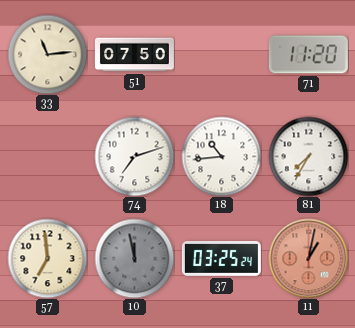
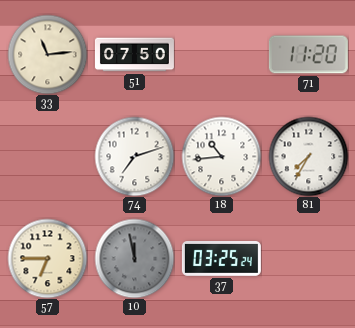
57: 6:59 -> 6:45 (47, 258)
11: 1:02 -> none (308, 258)
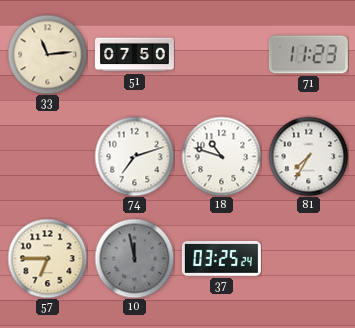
71: 11:20 -> 11:23 (308, 55)
18: 10:44 -> 10:48 (221, 156)
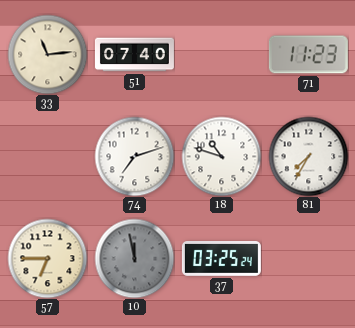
51: 07:50 -> 07:40 (134, 55)
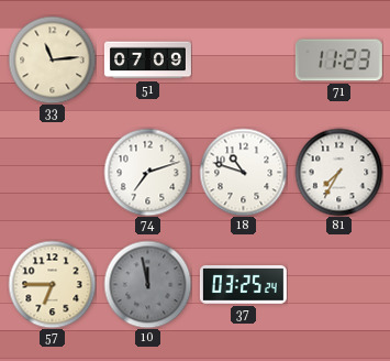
51: 07:40 -> 07:09 (147, 61)
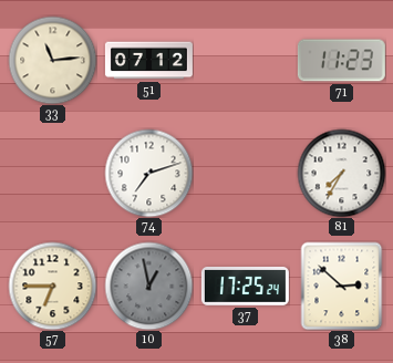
51: 07:09 -> 07:12 (148, 61)
18: 10:48 -> none (243, 172)
10: 11:58 -> 12:58 (148, 286)
37: 03:25 -> 17:25 (245, 287)
38: none -> 2:52 (342, 286)
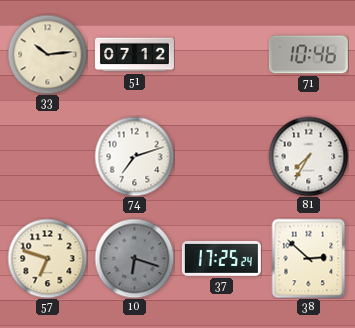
33: 11:14 -> 10:14 (47, 54)
71: 11:23 -> 10:46 (308, 55)
57: 6:45 -> 6:48 (47, 258)
10: 12:58 -> 6:18 (134, 258)
